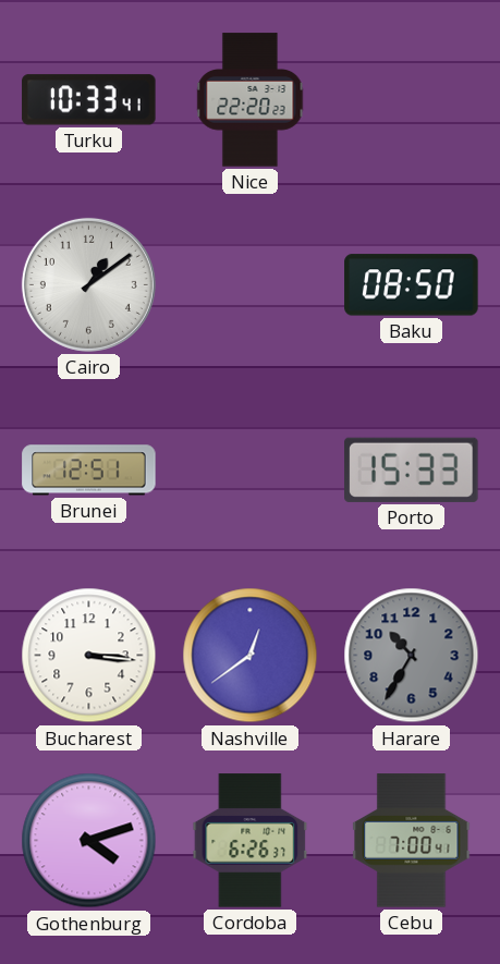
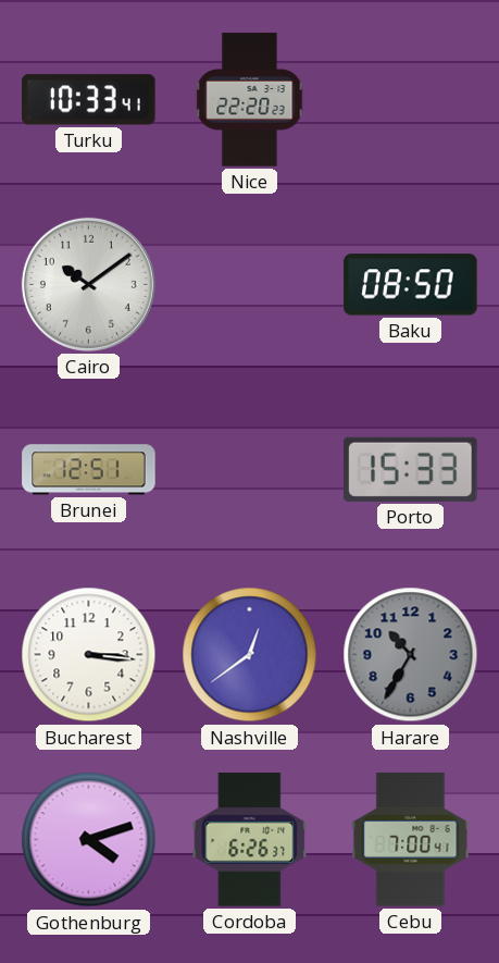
Cairo: 1:09 -> 10:09 (88, 284)
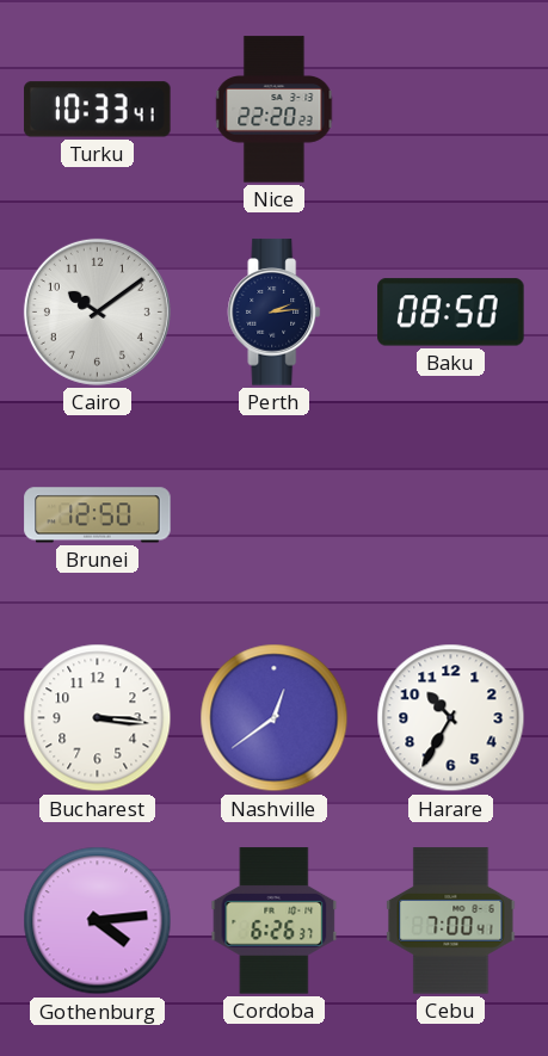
Perth: none -> 2:14 (275, 313)
Brunei: 12:51 -> 12:50 (98, 515)
Porto: 15:33 -> none (411, 469)
Harare dial: grey -> white (451, 718)
Gothenburg: 4:12 -> 4:14 (98, 921)
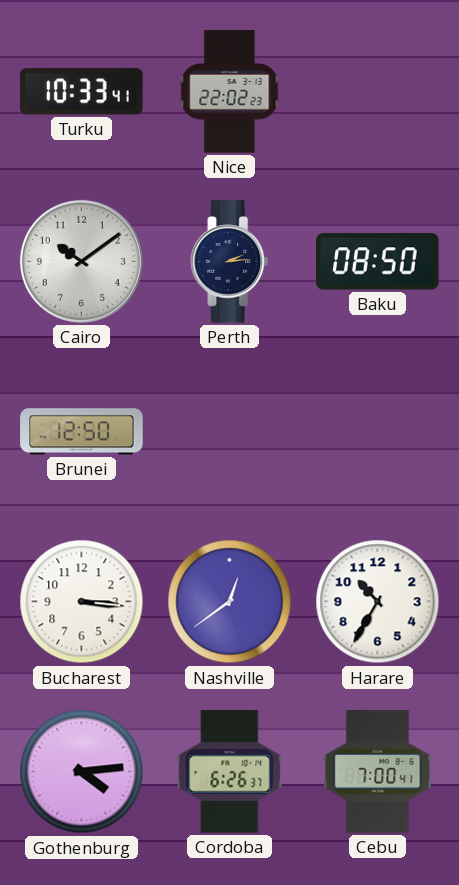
Nice: 22:20 -> 22:02 (230, 92)
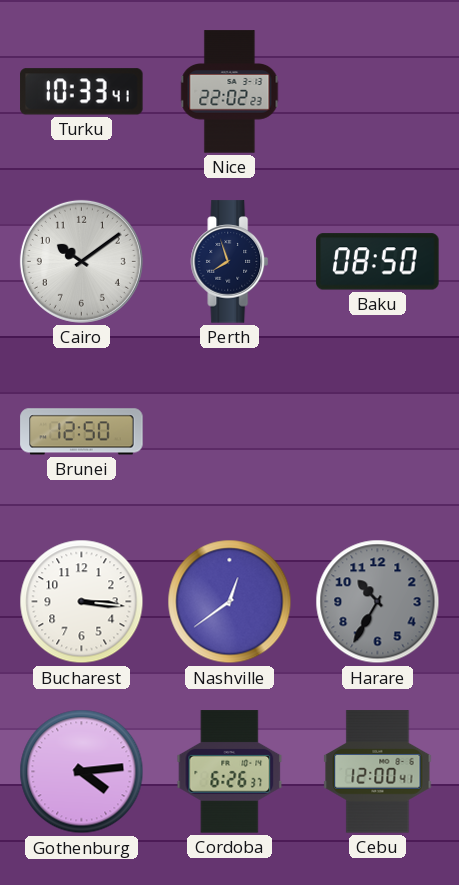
Perth: 2:14 -> 7:57 (230, 262)
Harare dial: white -> grey (378, 602)
Cebu: 7:00 -> 12:00 (378, 772)
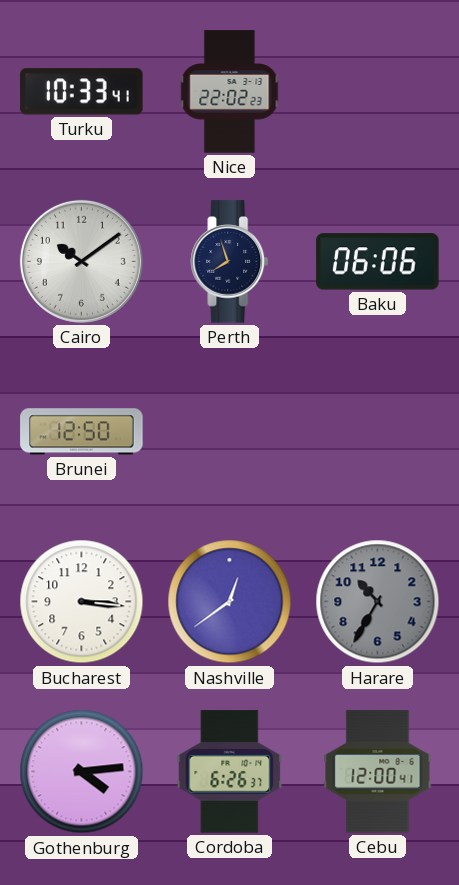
Baku: 08:50 -> 06:06 (378, 262)
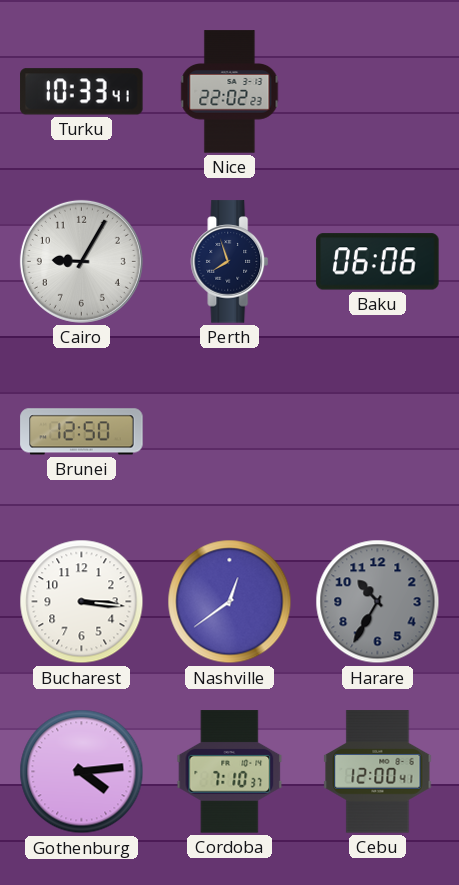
Cairo: 10:09 -> 9:05 (81, 261)
Cordoba: 6:26 -> 7:10 (230, 772)
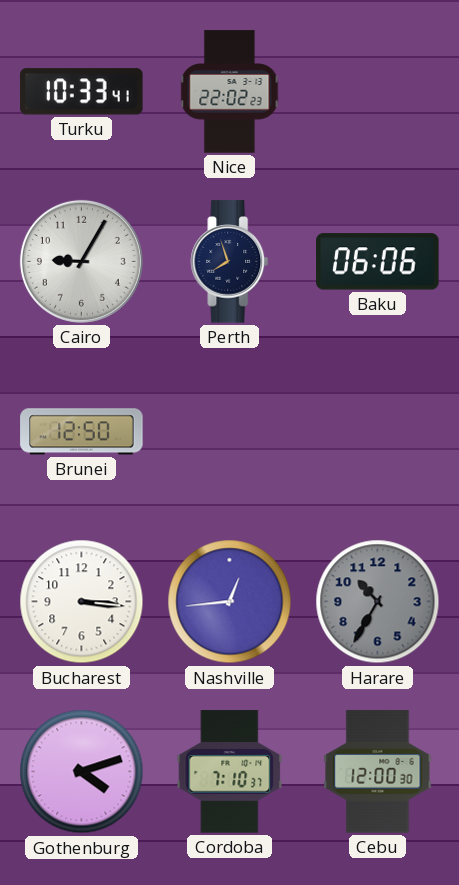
Nashville: 12:39 -> 12:44 (230, 602)
Gothenburg: 4:14 -> 4:12 (82, 772)
Cebu: 12:00:41 -> 12:00:30 (378, 772)
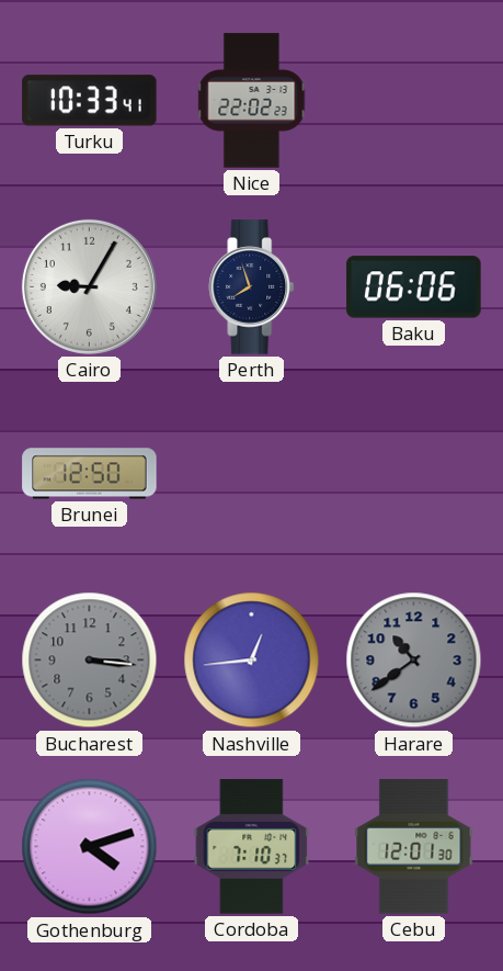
Bucharest dial: white -> grey (90, 660)
Harare: 10:35 -> 10:39 (414, 660)
Cebu: 12:00 -> 12:01 (414, 847)
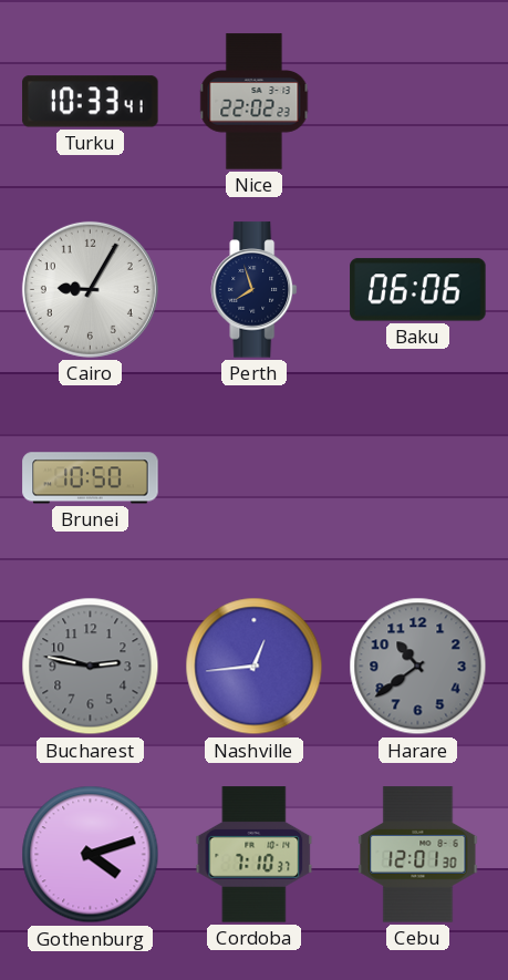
Brunei: 12:50 -> 10:50 (91, 478)
Bucharest: 3:16 -> 2:47 (91, 667)
